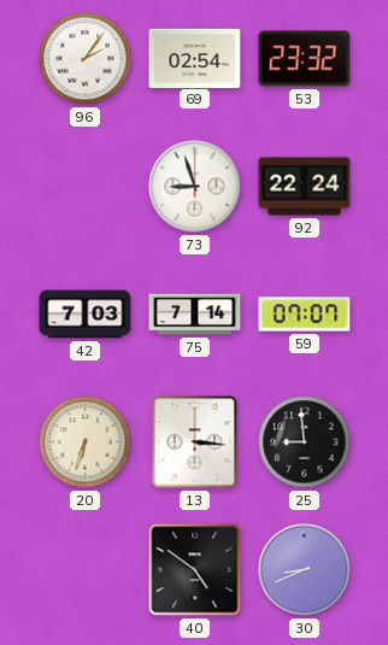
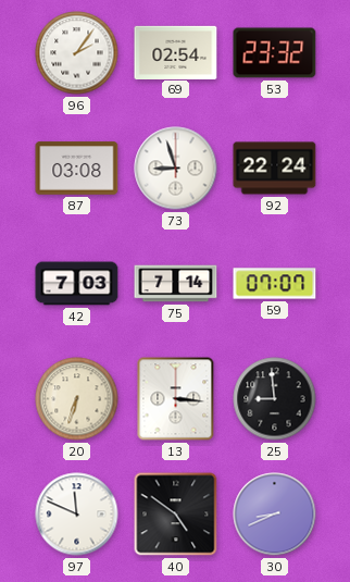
87: none -> 03:08 (77, 169)
97: none -> 11:49 (77, 515)
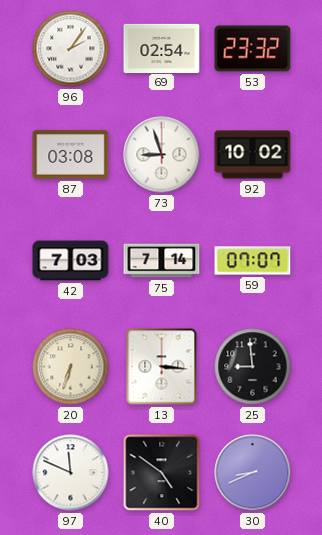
92: 22:24 -> 10:02 (253, 155)
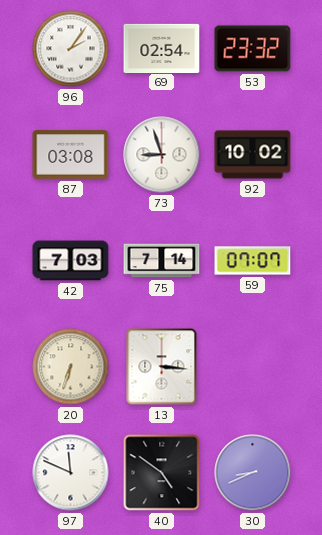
25: 8:59 -> none (253, 367)
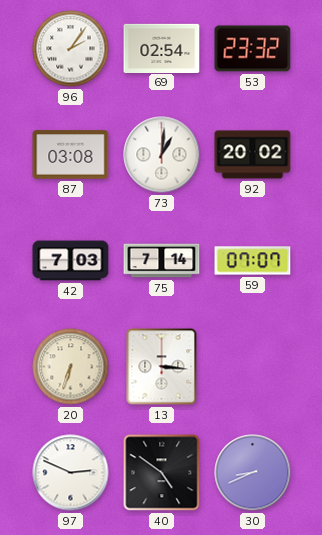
73: 8:57 -> 1:01 (162, 155)
92: 10:02 -> 20:02 (253, 155)
97: 11:49 -> 2:49 (71, 473)
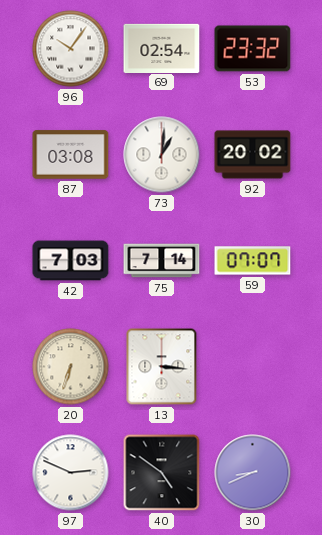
96: 2:06 -> 10:06 (71, 49)
